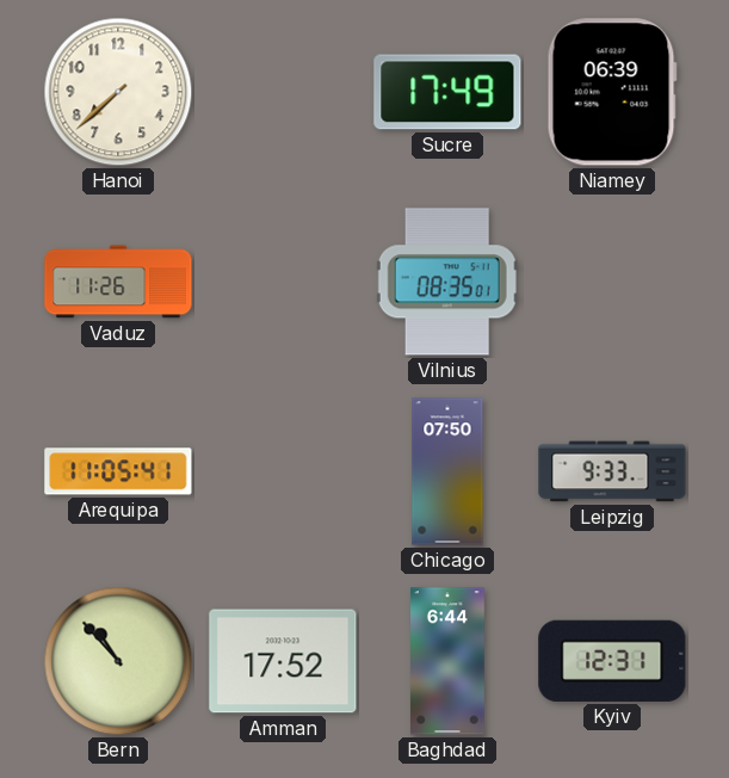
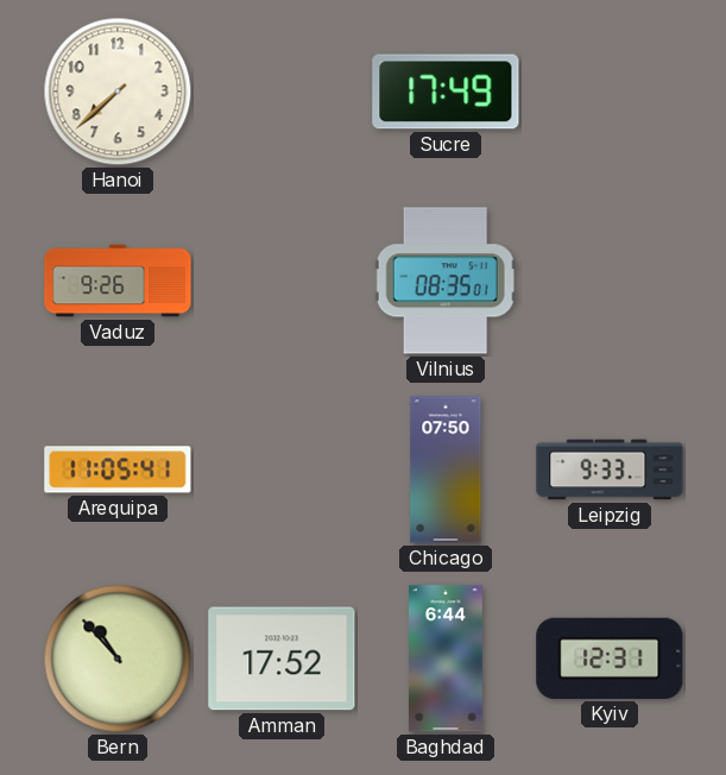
Niamey: 06:39 -> none (612, 92)
Vaduz: 11:26 -> 9:26 (118, 281)
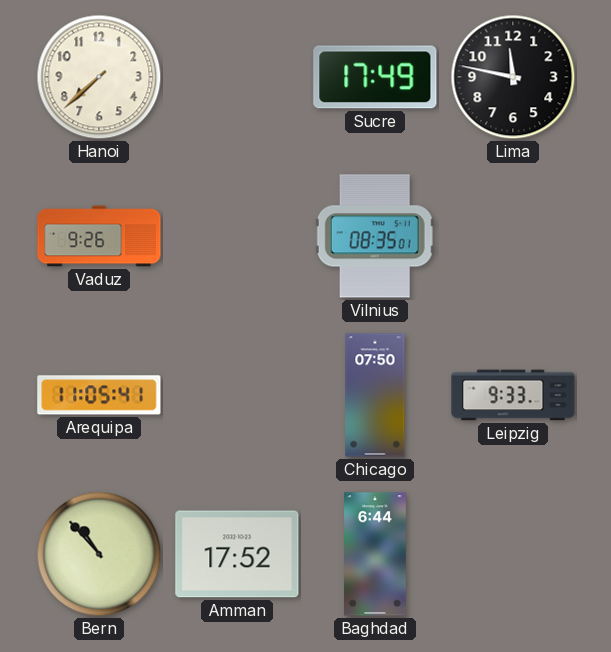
Lima: none -> 11:47 (513, 77)
Kyiv: 12:31 -> none (610, 659)
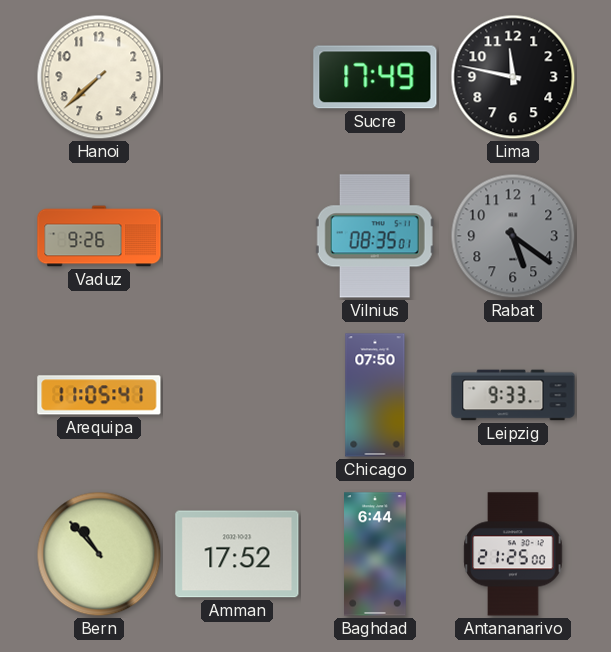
Rabat: none -> 5:21 (513, 236)
Antananarivo: none -> 21:25 (513, 554)
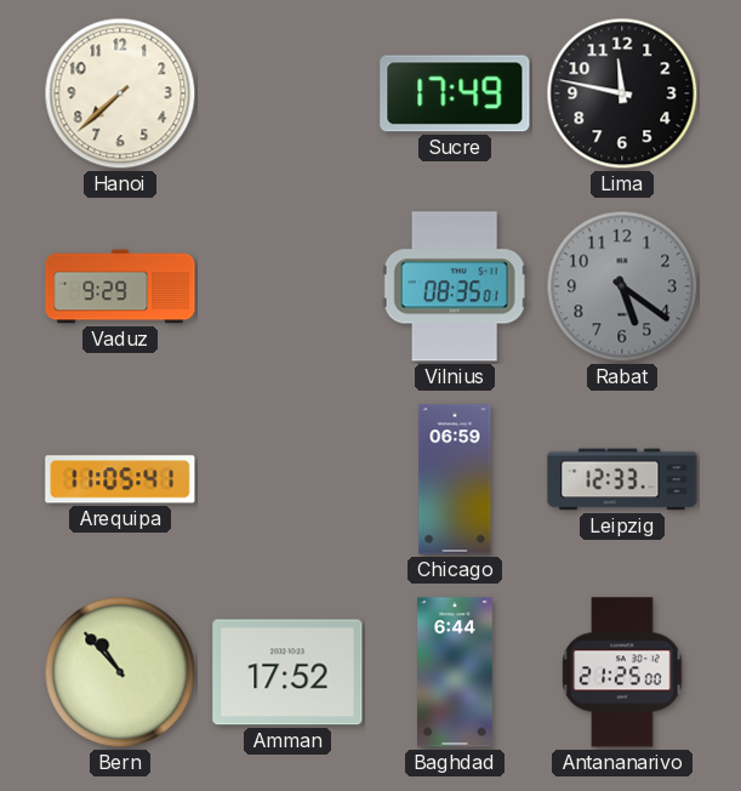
Vaduz: 9:26 -> 9:29 (120, 286)
Chicago: 07:50 -> 06:59 (455, 479)
Leipzig: 9:33 -> 12:33 (622, 479)
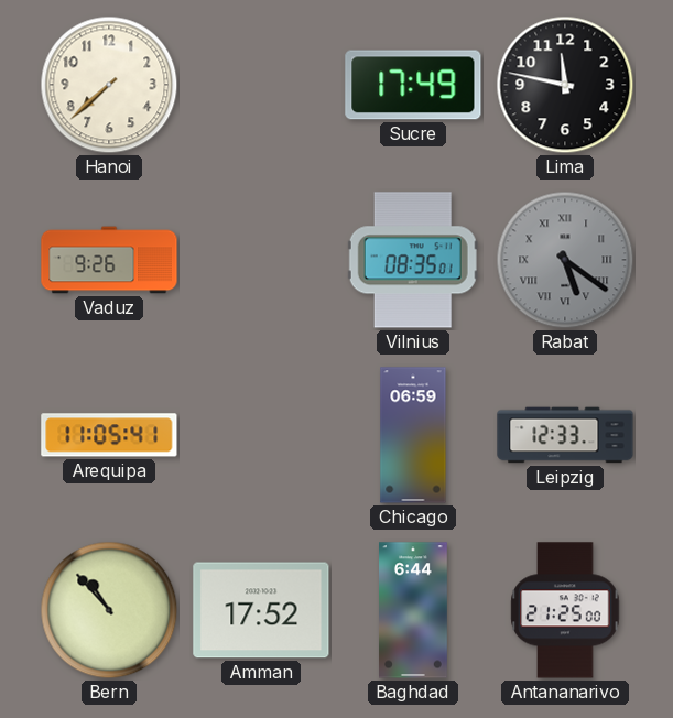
Vaduz: 9:29 -> 9:26 (109, 260)
Rabat numerals: Arabic -> Roman (565, 260)
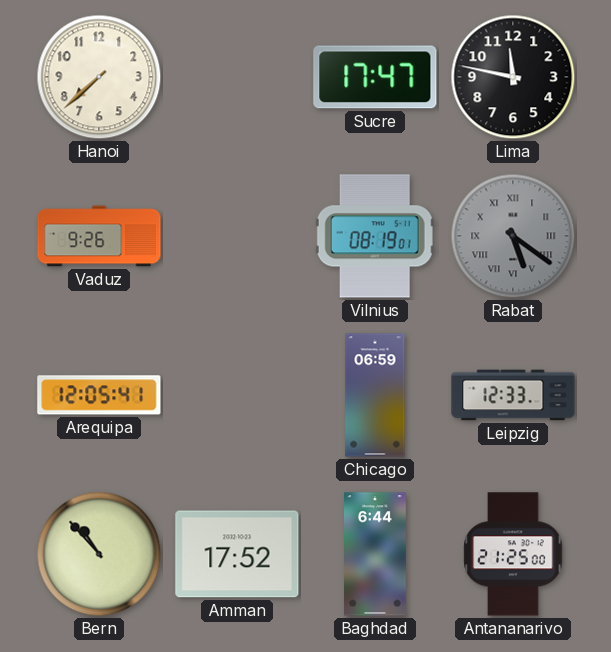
Sucre: 17:49 -> 17:47 (375, 77)
Vilnius: 08:35 -> 08:19 (375, 236)
Arequipa: 11:05 -> 12:05 (99, 395)
